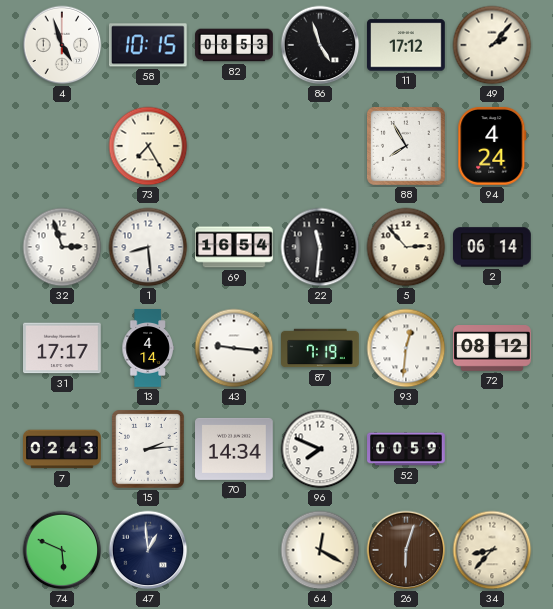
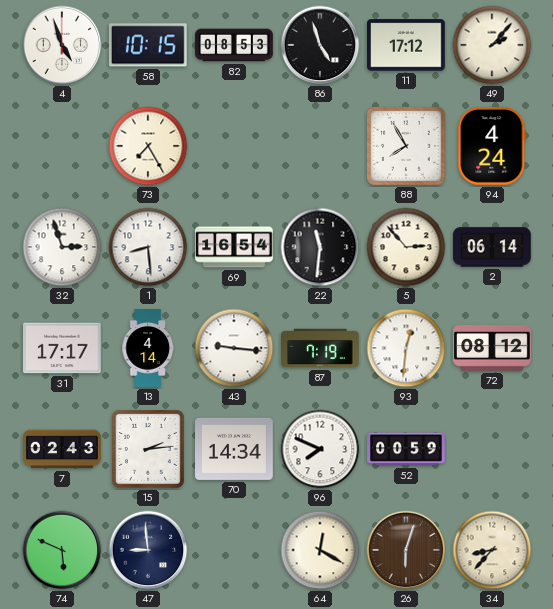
47: 12:59 -> 8:59 (148, 550)
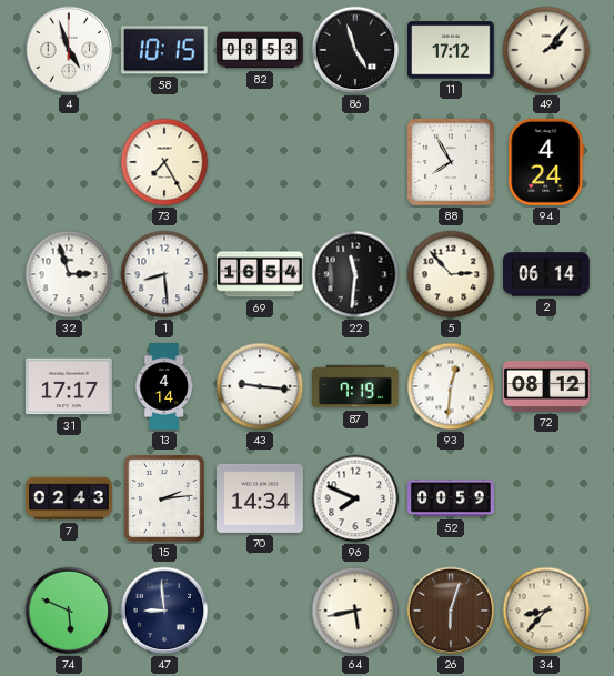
64: 12:20 -> 5:43 (355, 611)
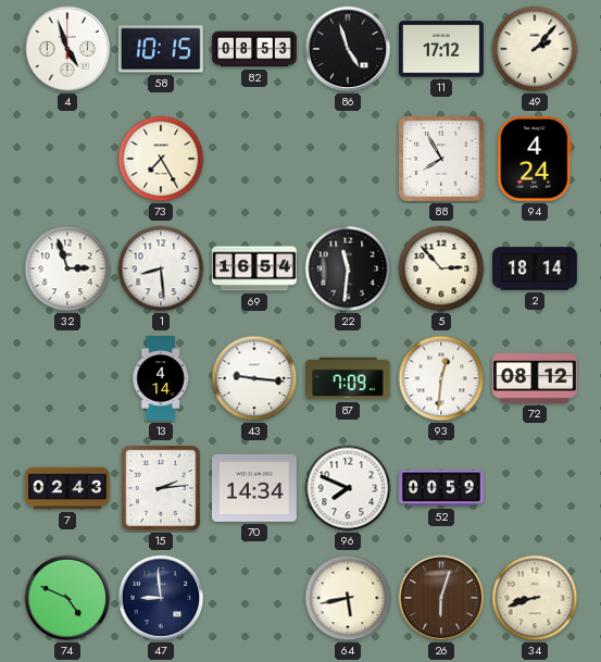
2: 06:14 -> 18:14 (536, 268)
31: 17:17 -> none (70, 386)
87: 7:19 -> 7:09 (348, 378)
74: 5:49 -> 4:49 (67, 598)
34: 8:37 -> 8:42 (535, 598)
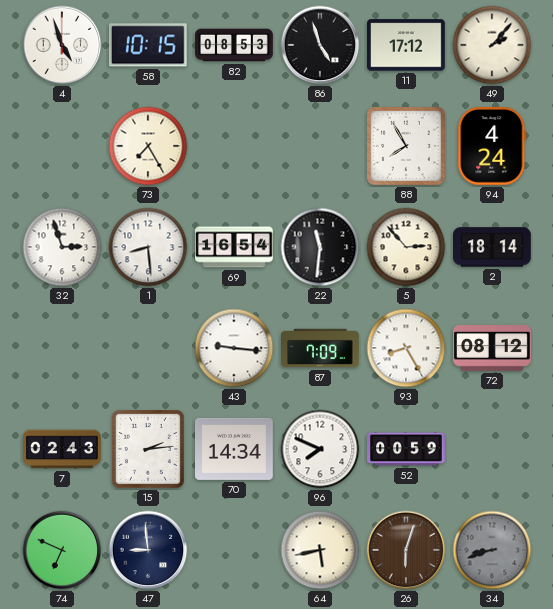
13: 4:14 -> none (161, 378)
93: 12:31 -> 8:25 (406, 348)
74: 4:49 -> 6:49 (62, 550)
34 dial: cream -> grey (492, 550)
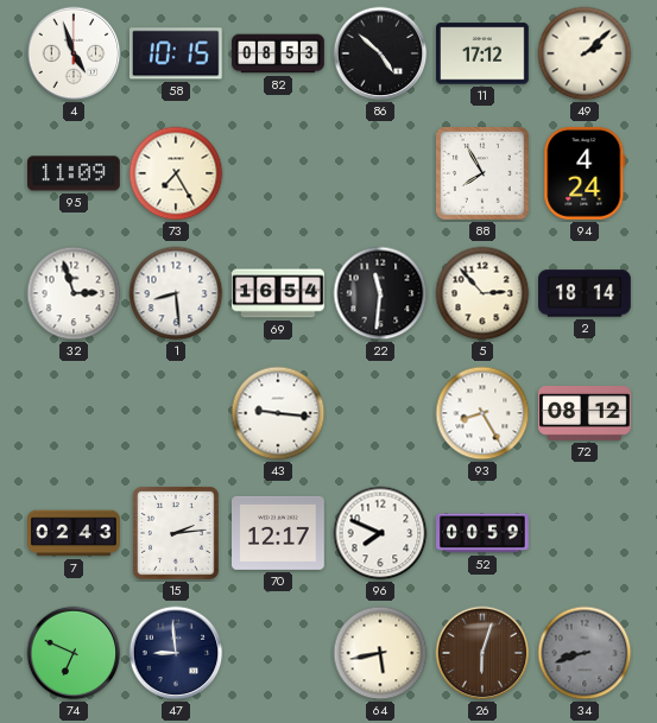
86: 4:57 -> 4:52 (380, 53)
49: 2:07 -> 2:08 (585, 53)
95: none -> 11:09 (75, 173)
87: 7:09 -> none (320, 348)
70: 14:34 -> 12:17 (279, 533)
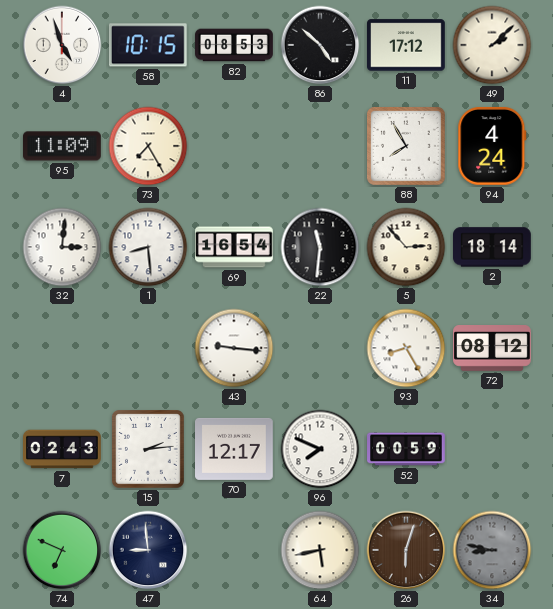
32: 2:57 -> 3:01 (62, 247)
34: 8:42 -> 8:47 (492, 550)
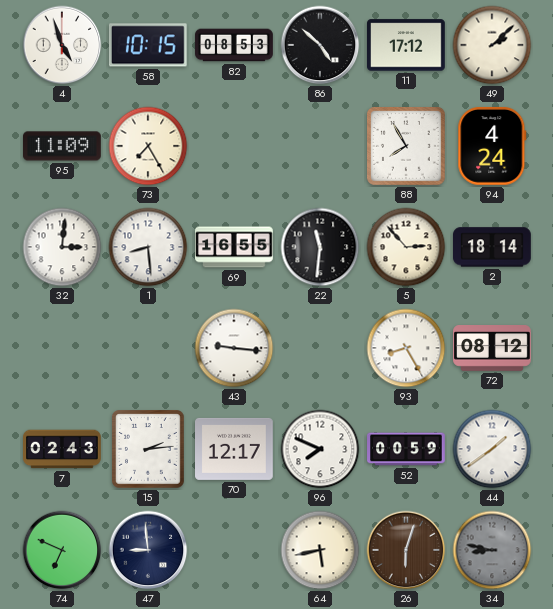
69: 16:54 -> 16:55 (234, 247)
44: none -> 1:39 (492, 449)
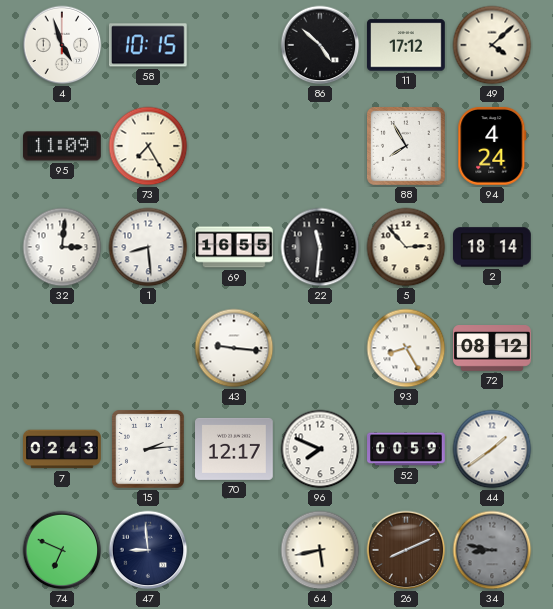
82: 08:53 -> none (234, 45)
49: 2:08 -> 4:08 (492, 45)
26: 6:03 -> 8:11 (406, 550)
